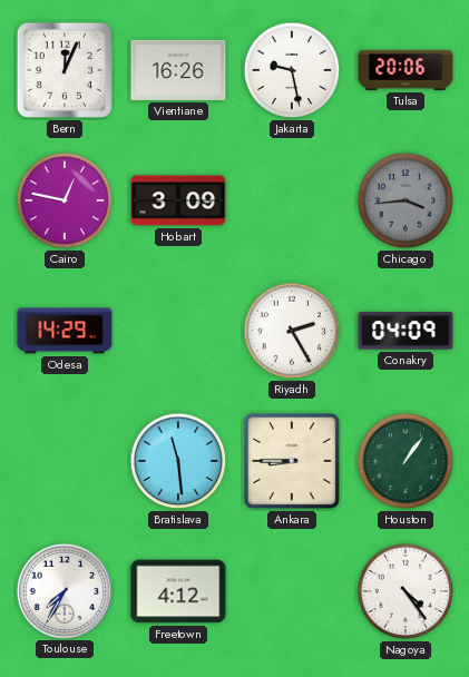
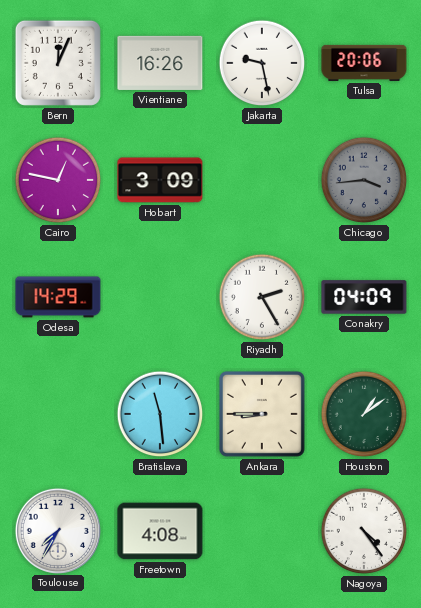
Houston: 1:06 -> 1:09 (364, 414)
Freetown: 4:12 -> 4:08 (160, 531)
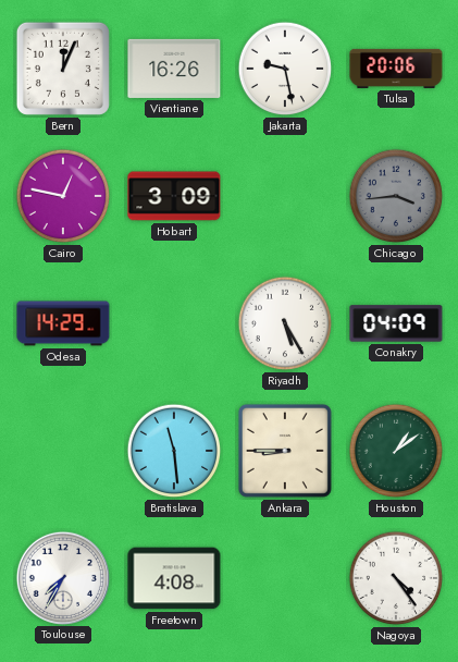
Riyadh: 2:25 -> 5:25 (285, 323)
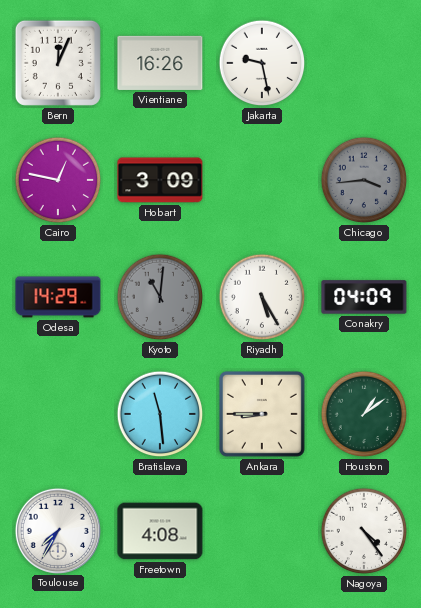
Tulsa: 20:06 -> none (396, 69)
Kyoto: none -> 11:01 (160, 297)
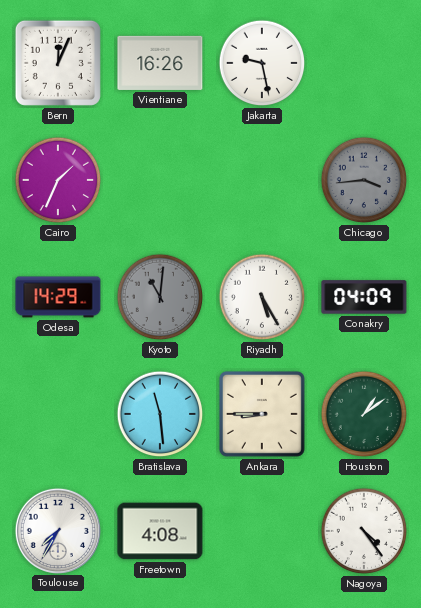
Cairo: 12:47 -> 1:34 (58, 180)
Hobart: 3:09 -> none (160, 180)
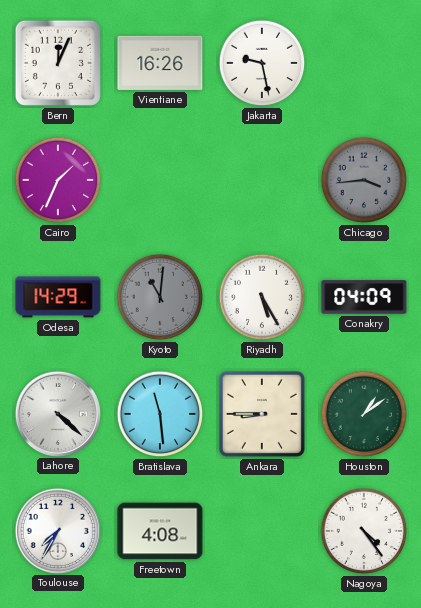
Lahore: none -> 4:22 (57, 413)
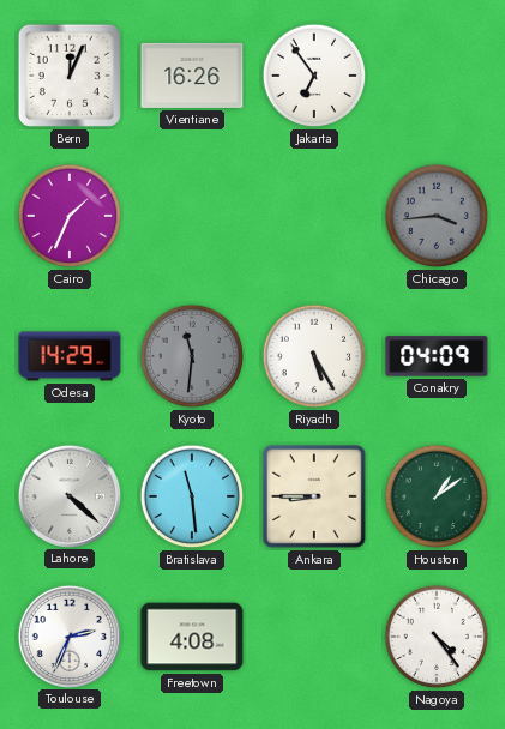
Jakarta: 9:28 -> 6:54 (314, 76)
Kyoto: 11:01 -> 11:31 (192, 356)
Toulouse: 7:35 -> 2:34 (68, 635)
